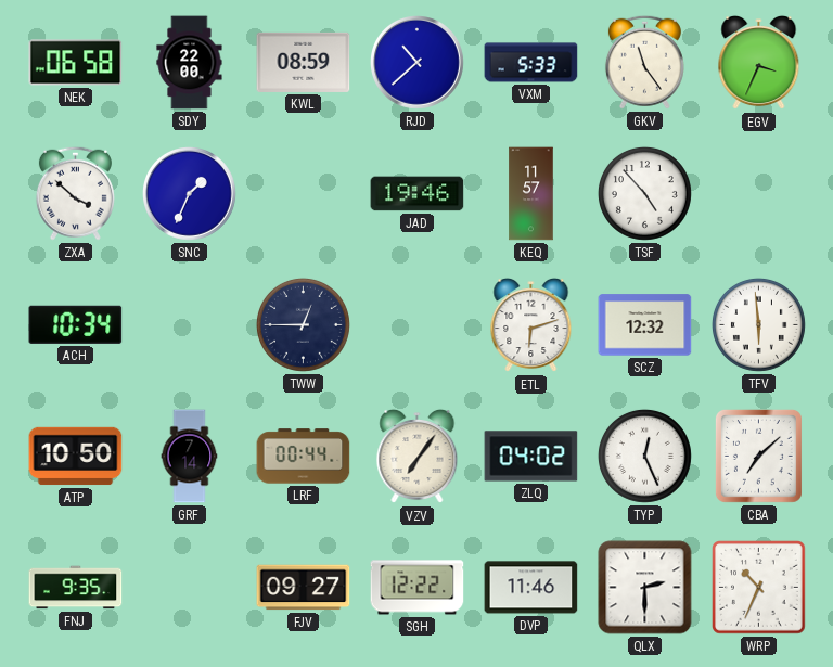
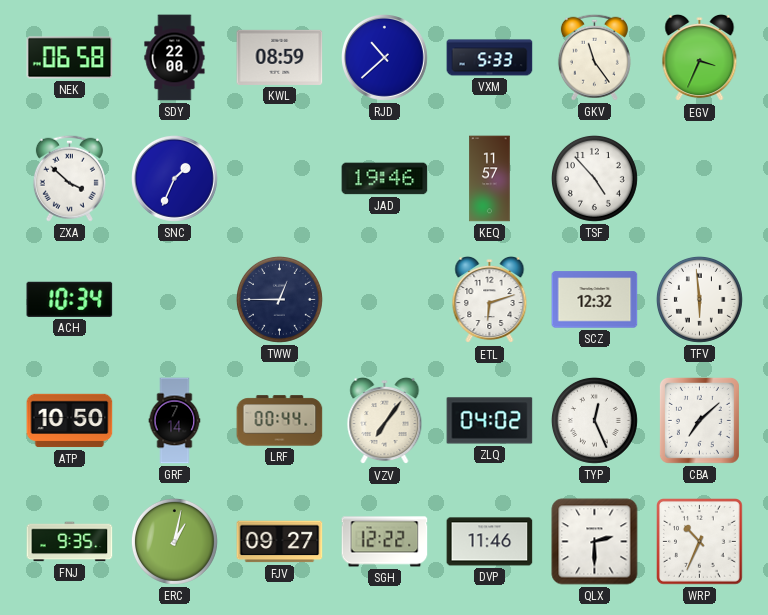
ERC: none -> 1:02 (174, 541)
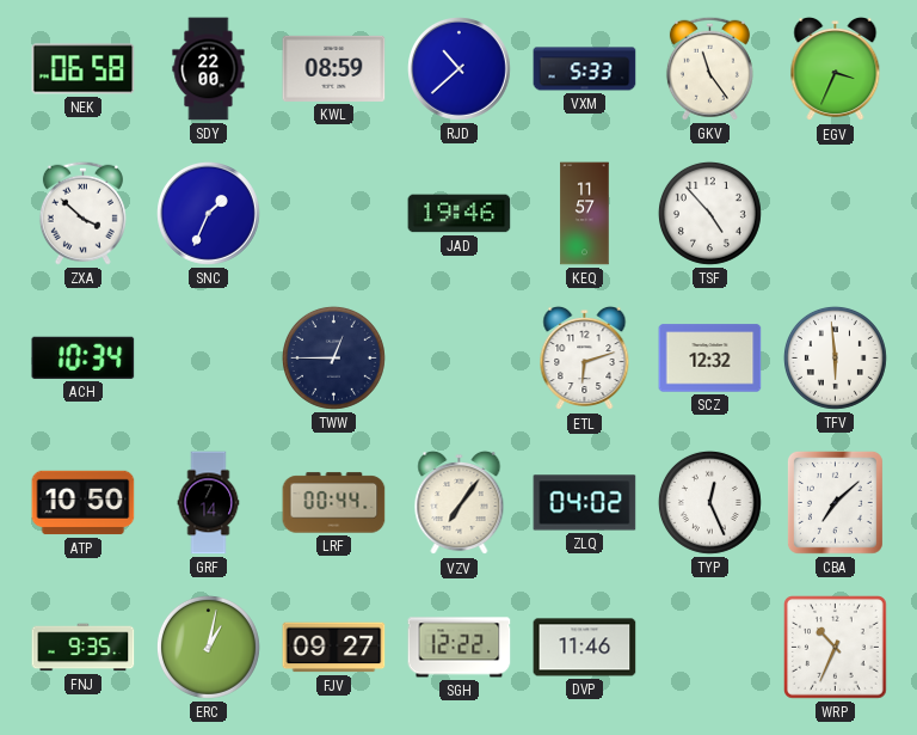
QLX: 2:30 -> none (595, 542)
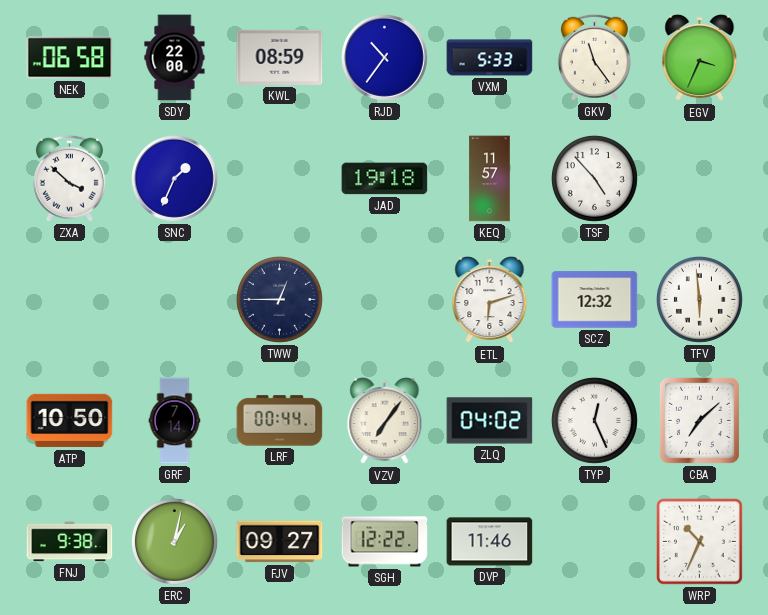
RJD: 10:38 -> 10:36 (385, 58)
JAD: 19:46 -> 19:18 (385, 179)
ACH: 10:34 -> none (84, 357)
FNJ: 9:35 -> 9:38 (70, 542)
